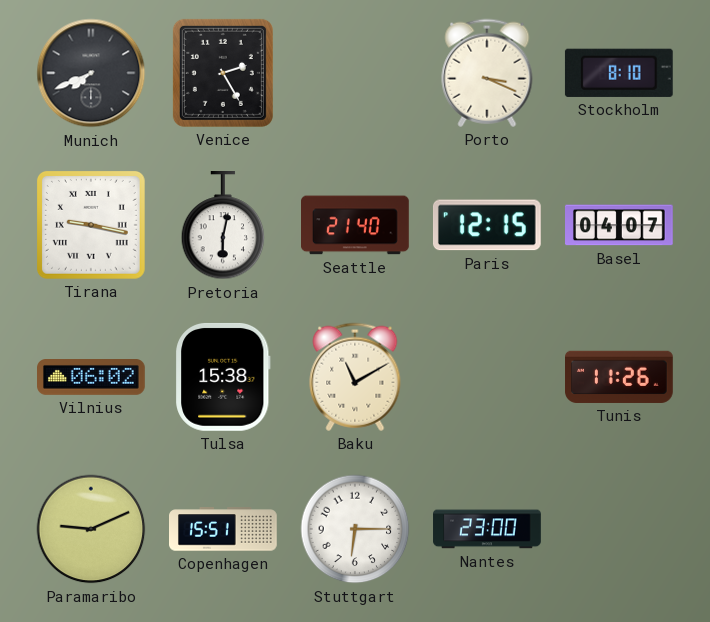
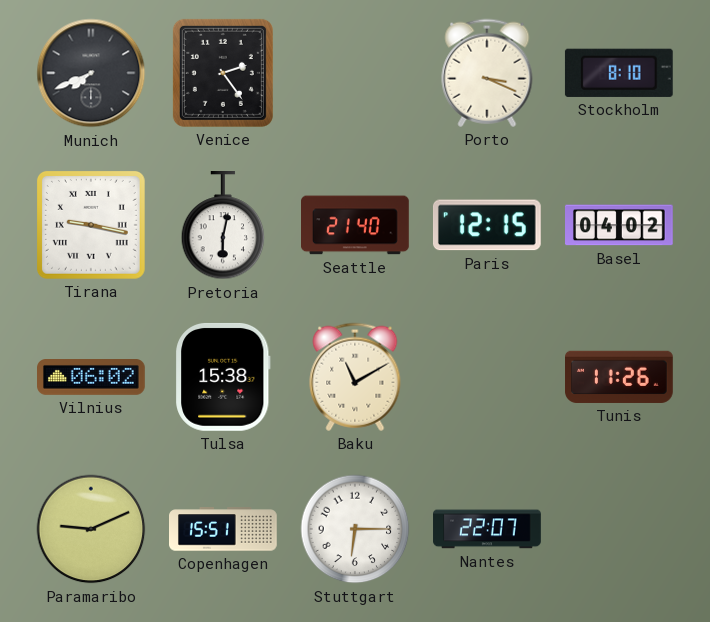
Venice: 2:25 -> 2:24 (223, 73)
Basel: 04:07 -> 04:02 (620, 225)
Nantes: 23:00 -> 22:07 (487, 529)
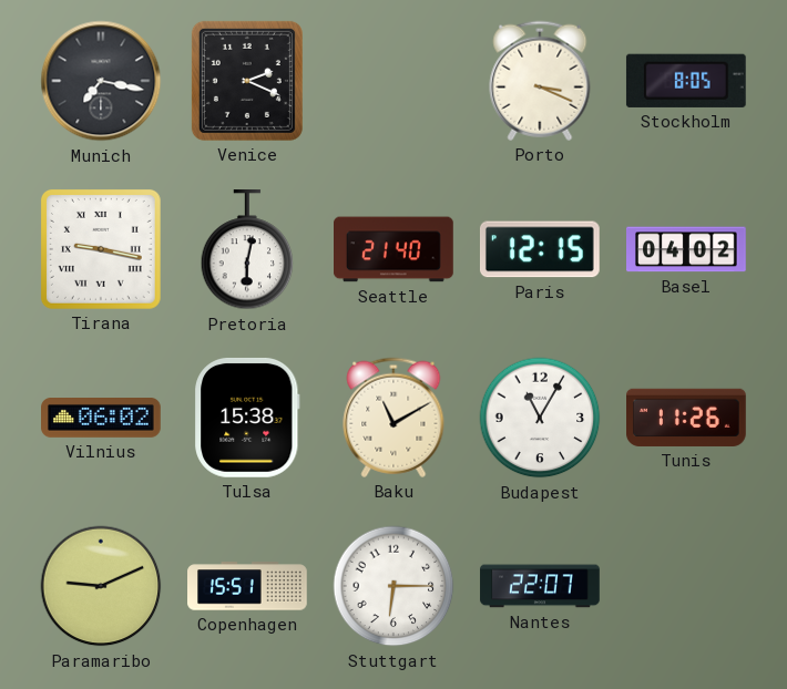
Munich: 7:41 -> 7:17 (101, 81)
Venice: 2:24 -> 2:19 (247, 81)
Stockholm: 8:10 -> 8:05 (686, 81)
Budapest: none -> 11:05 (540, 418)
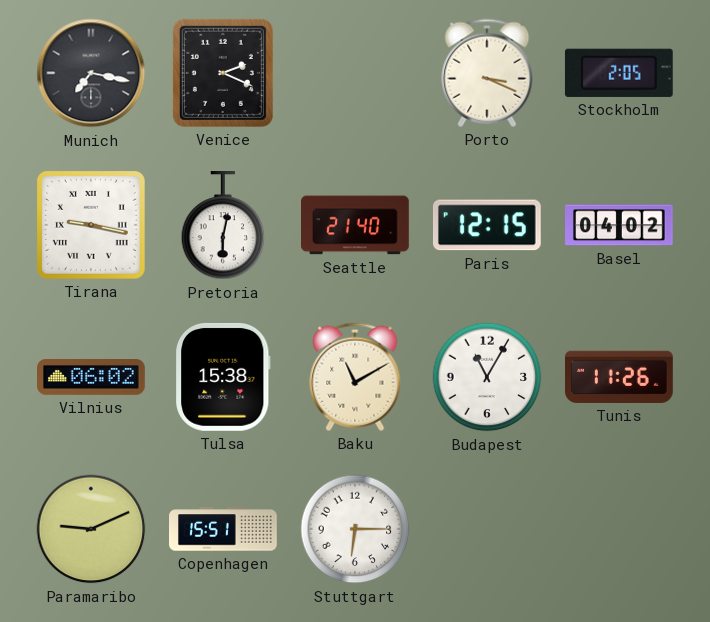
Stockholm: 8:05 -> 2:05 (619, 73)
Nantes: 22:07 -> none (540, 586)
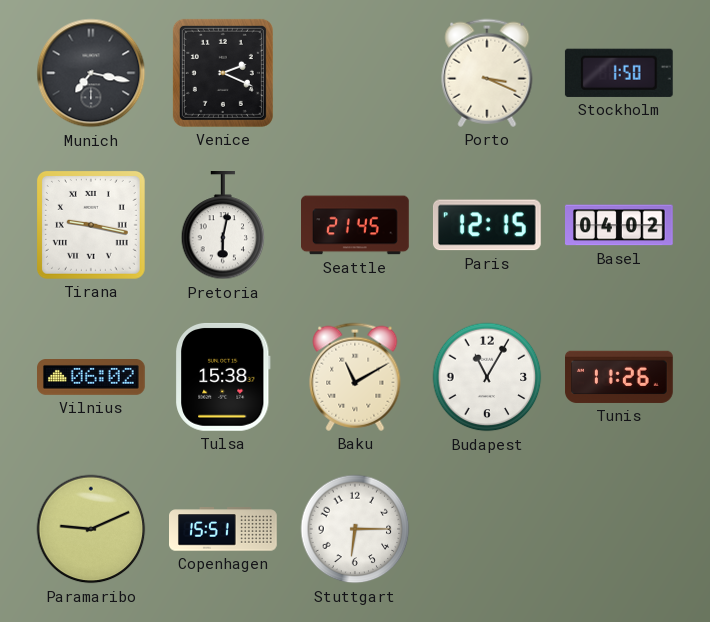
Stockholm: 2:05 -> 1:50 (619, 73)
Seattle: 21:40 -> 21:45 (356, 225)
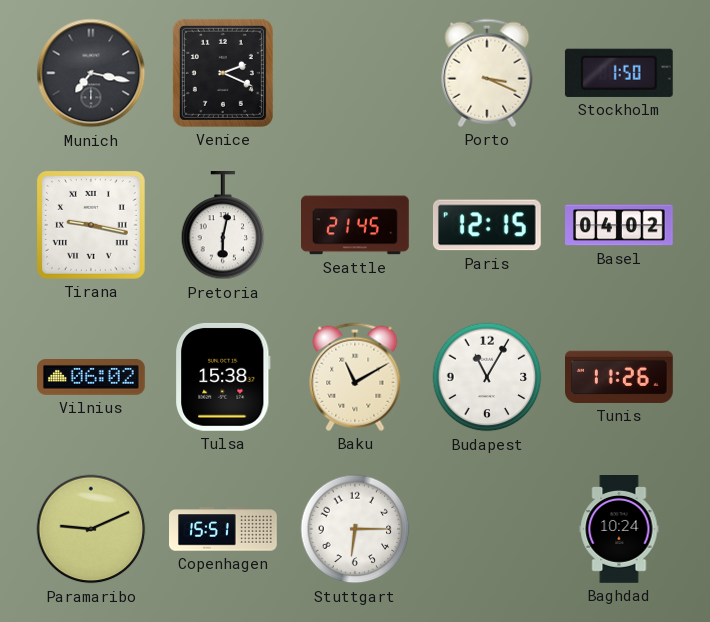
Baghdad: none -> 10:24 (619, 530)
